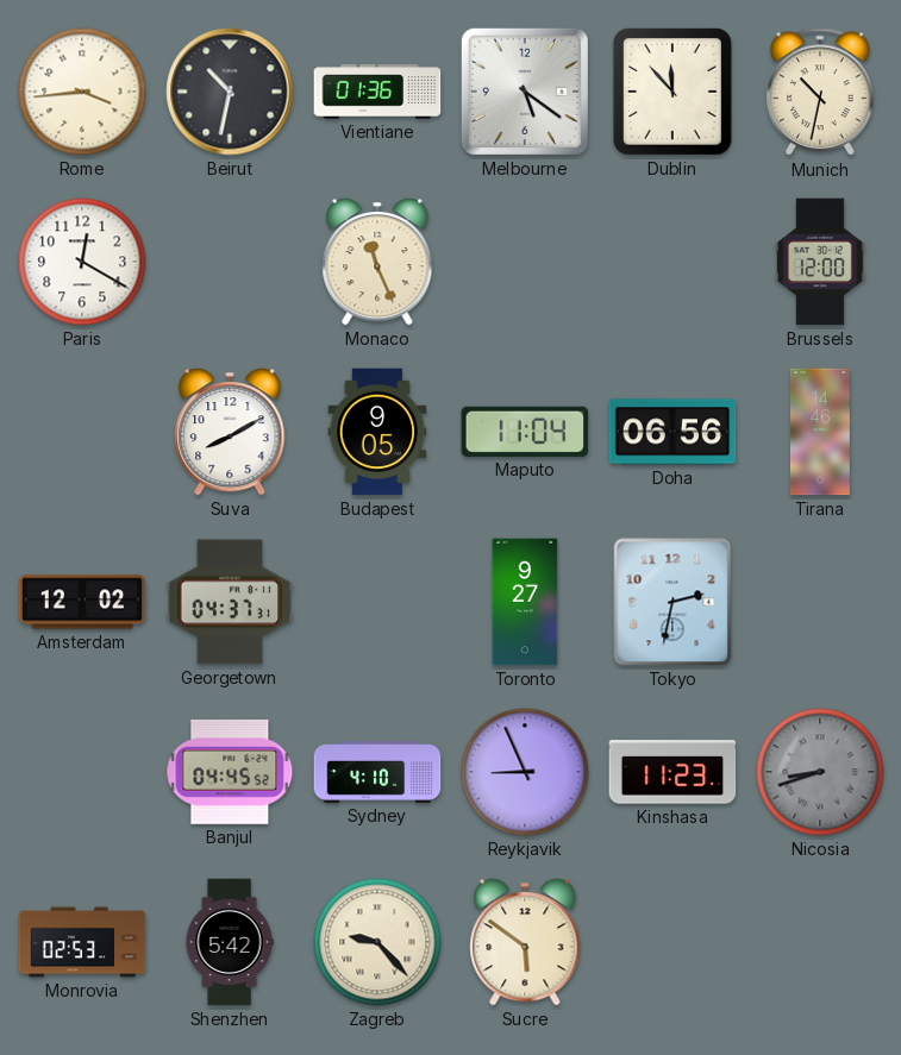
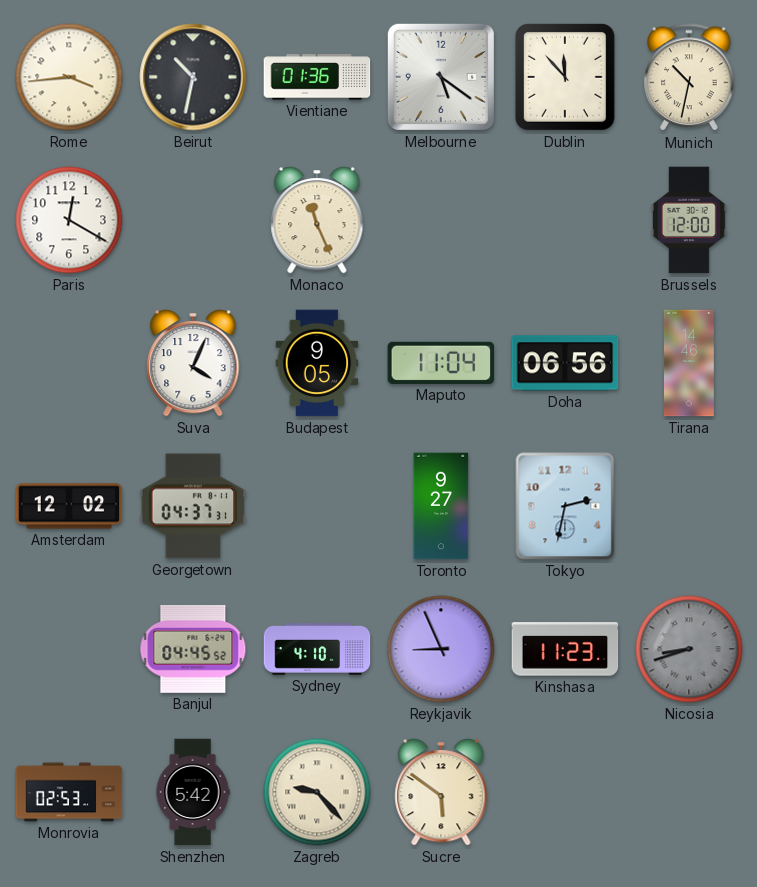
Suva: 8:10 -> 4:04 (193, 363)
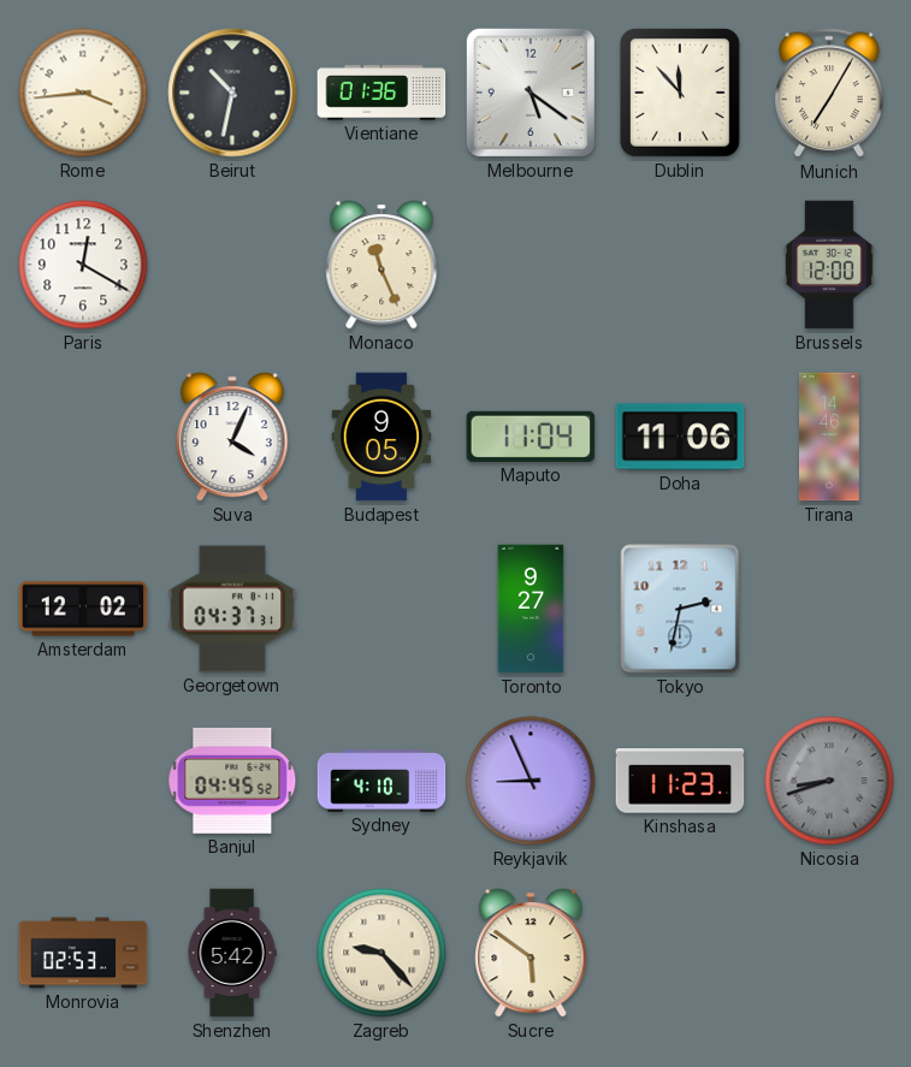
Munich: 10:32 -> 7:05 (829, 94)
Doha: 06:56 -> 11:06 (680, 437)
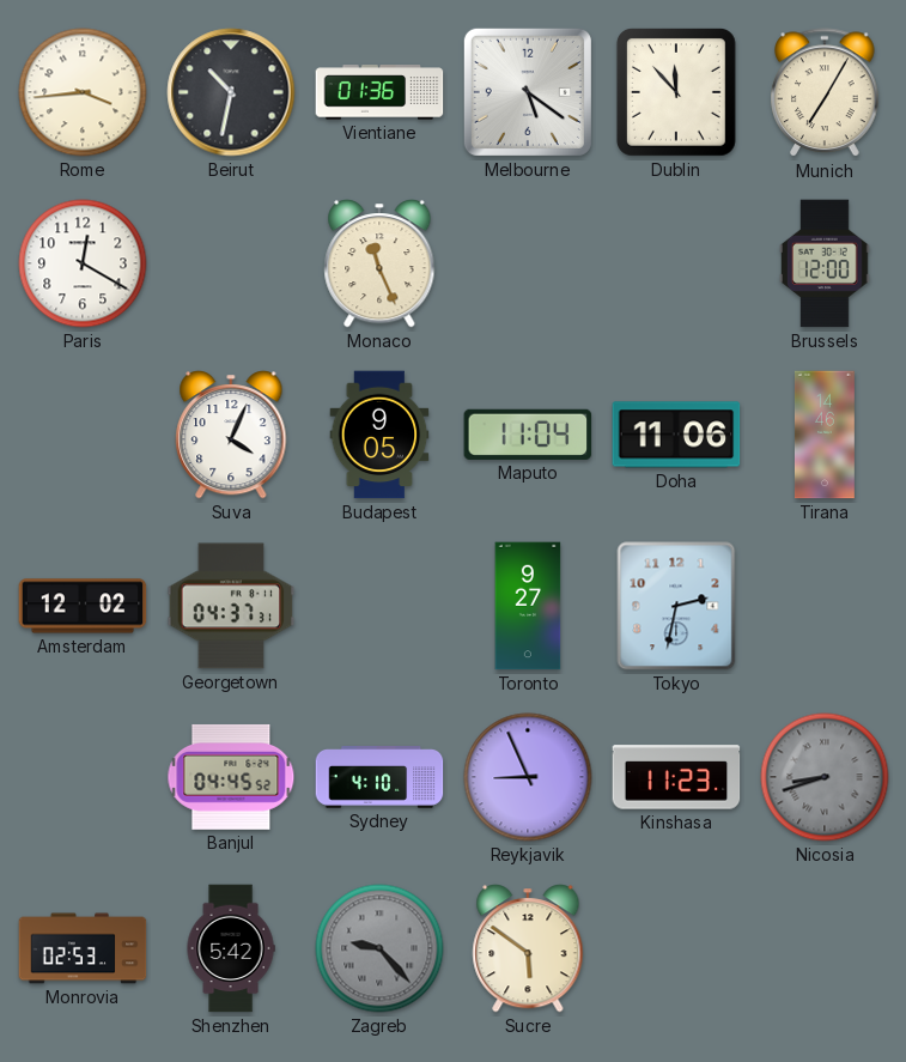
Zagreb dial: cream -> grey (379, 948)
